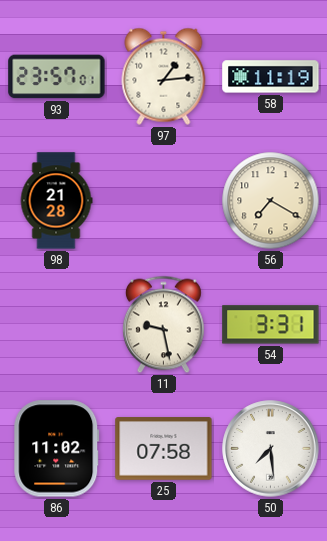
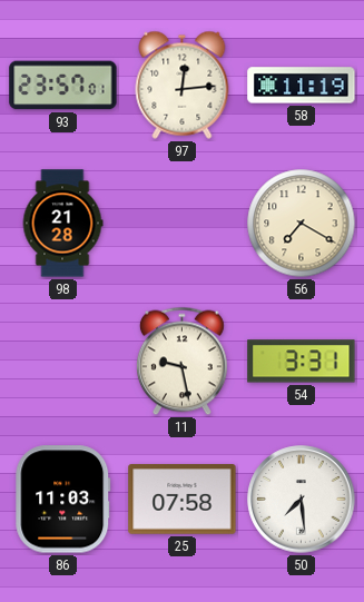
97: 1:14 -> 12:14 (183, 85)
86: 11:02 -> 11:03 (63, 500)
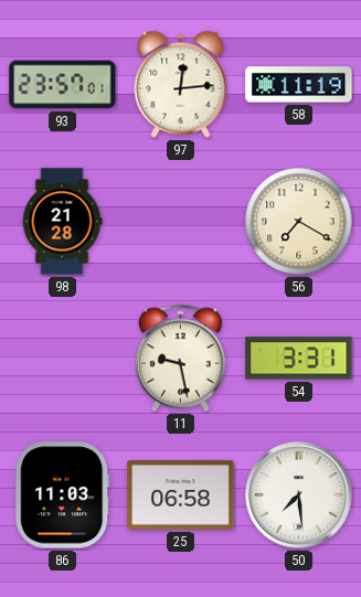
25: 07:58 -> 06:58 (181, 495)
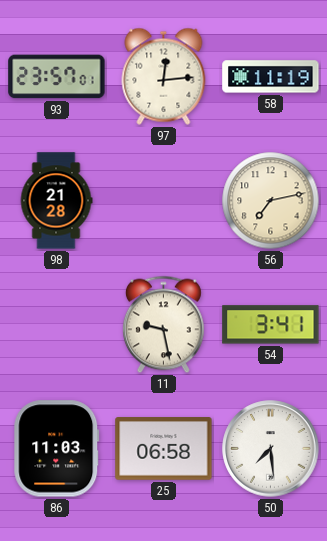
56: 7:20 -> 7:13 (271, 201)
54: 3:31 -> 3:41 (271, 325)
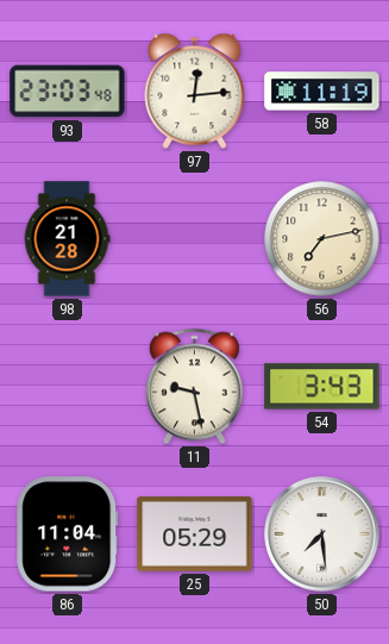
93: 23:57 -> 23:03 (68, 92)
54: 3:41 -> 3:43 (322, 387)
86: 11:03 -> 11:04 (68, 534)
25: 06:58 -> 05:29 (195, 534)
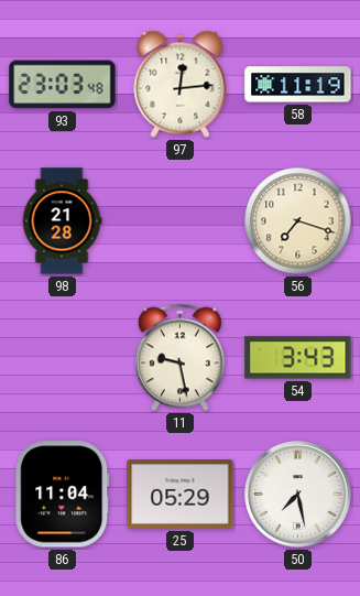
56: 7:13 -> 7:18 (298, 221)
50: 7:29 -> 7:28 (298, 495)
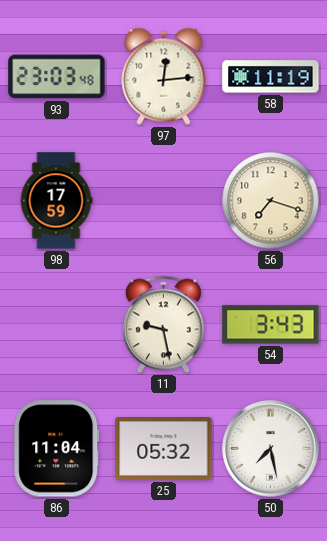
98: 21:28 -> 17:59 (56, 201)
25: 05:29 -> 05:32 (164, 449)
